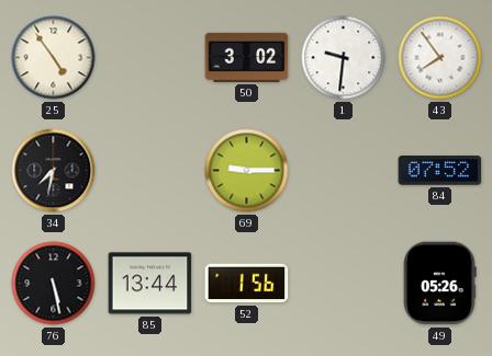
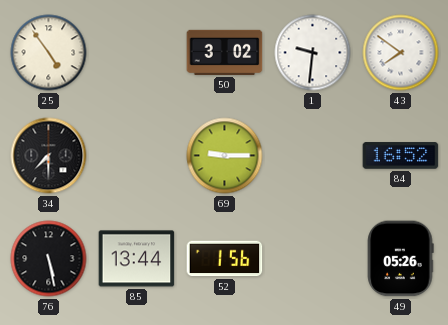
43: 7:54 -> 7:51 (401, 53)
34: 7:32 -> 7:30 (49, 156)
84: 07:52 -> 16:52 (401, 156)
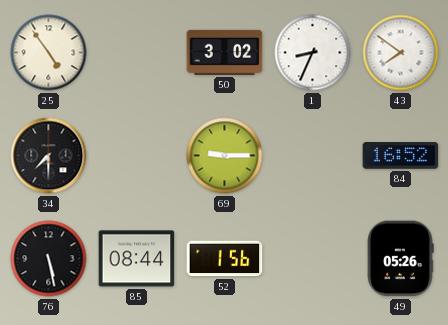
1: 9:31 -> 8:34 (313, 53)
85: 13:44 -> 08:44 (137, 259)
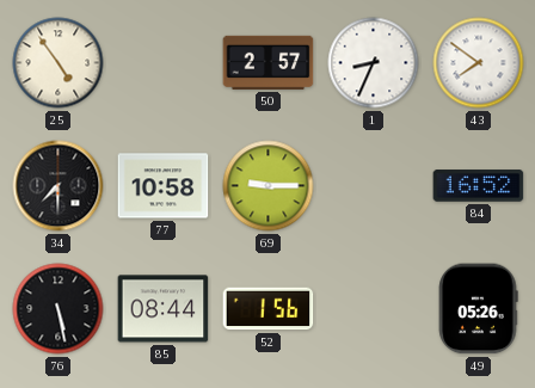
50: 3:02 -> 2:57 (269, 62)
77: none -> 10:58 (164, 186)
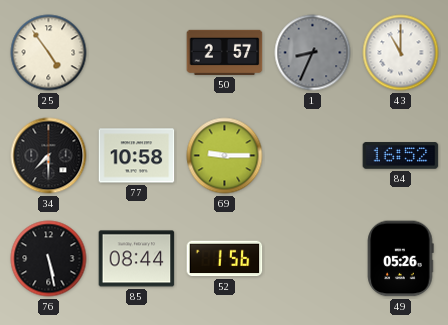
1 dial: white -> grey (313, 53)
43: 7:51 -> 11:00 (401, 53)
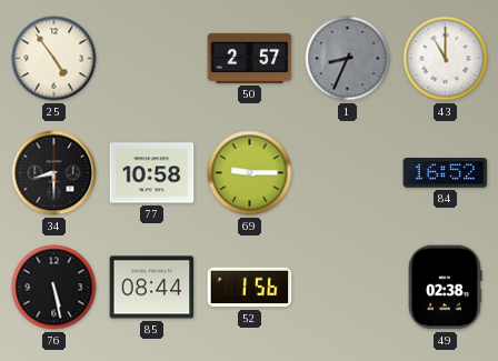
34: 7:30 -> 8:30 (54, 173)
49: 05:26 -> 02:38 (445, 288)
